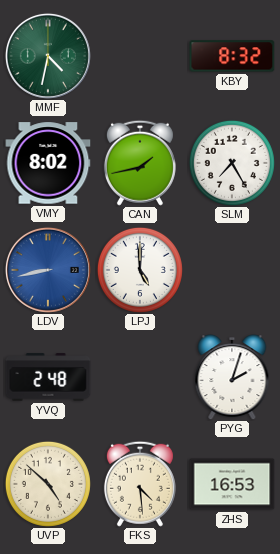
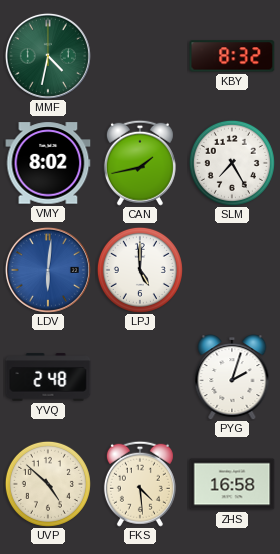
LDV: 8:43 -> 6:01 (48, 270)
ZHS: 16:53 -> 16:58 (232, 484)
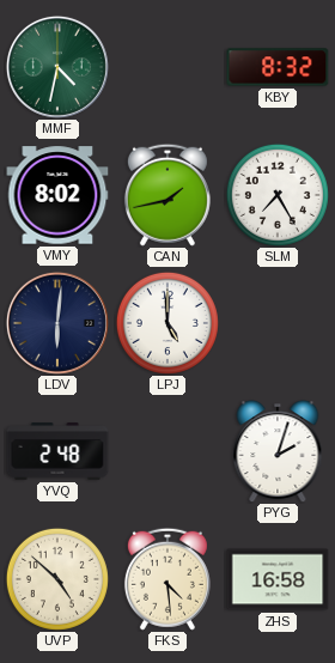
LDV dial: blue -> navy (57, 323)
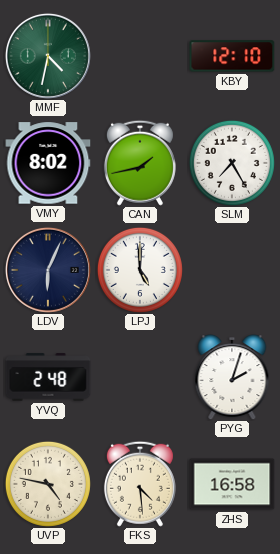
KBY: 8:32 -> 12:10 (232, 56)
LDV: 6:01 -> 6:04 (48, 270)
UVP: 4:52 -> 4:47 (48, 484)
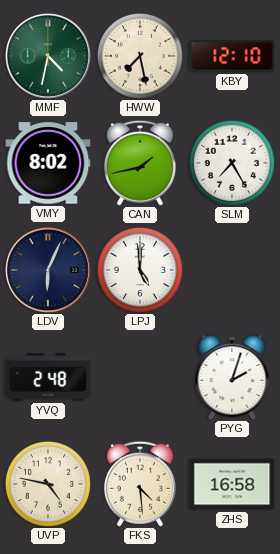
HWW: none -> 7:28 (140, 56)
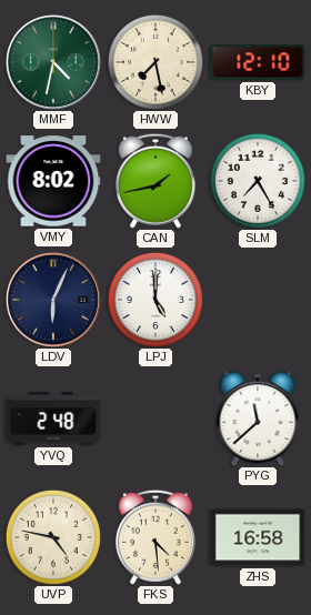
PYG: 2:03 -> 11:38 (258, 419)
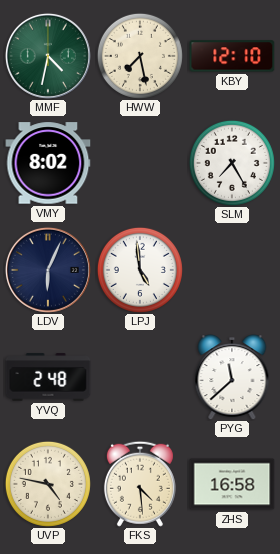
CAN: 1:43 -> none (155, 181)
LPJ: 5:00 -> 4:59 (140, 270)
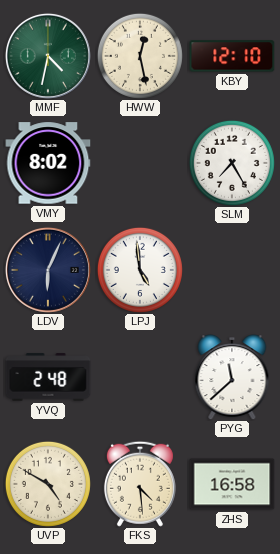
HWW: 7:28 -> 12:28 (140, 56)
UVP: 4:47 -> 4:50 (48, 484)
